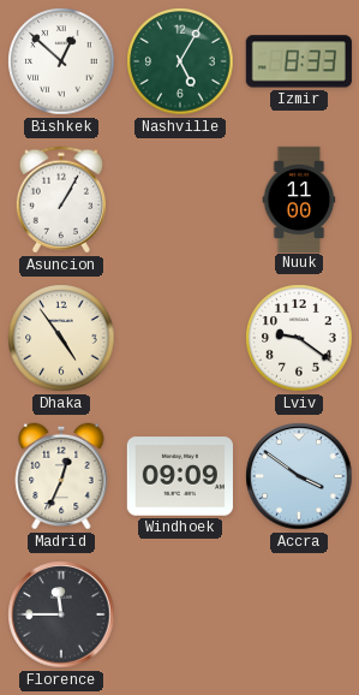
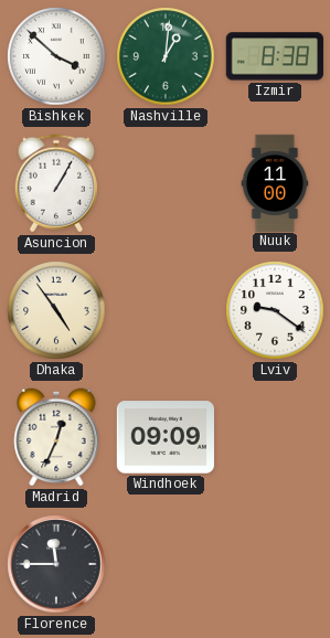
Bishkek: 12:52 -> 3:52 (56, 56)
Nashville: 5:05 -> 1:01 (166, 56)
Izmir: 8:33 -> 8:38 (275, 56)
Accra: 3:51 -> none (299, 476)
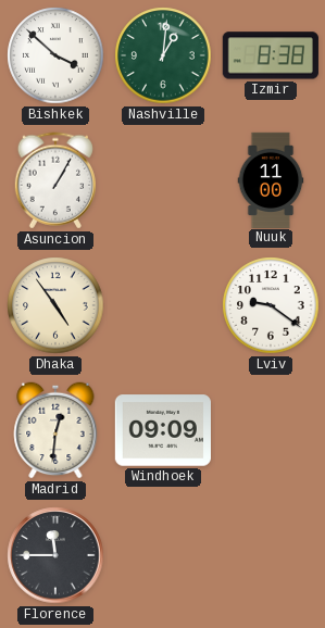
Madrid: 12:34 -> 12:31 (55, 430)
